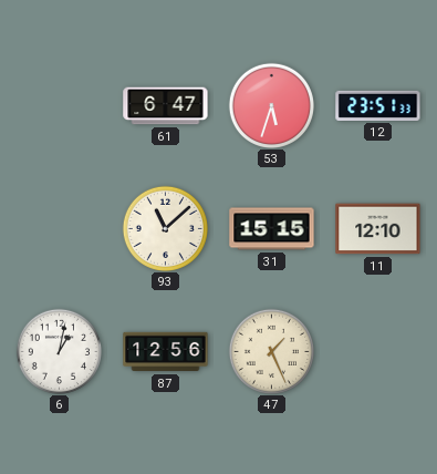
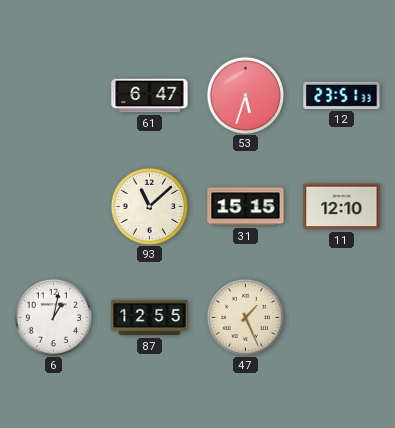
87: 12:56 -> 12:55 (150, 318)
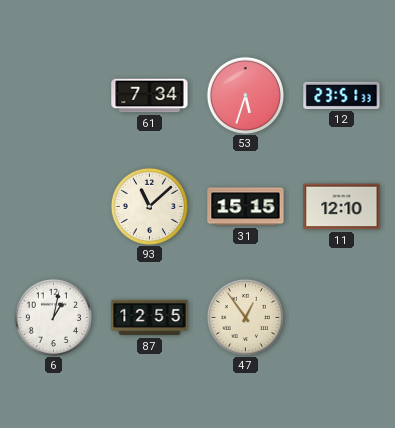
61: 6:47 -> 7:34 (150, 96)
47: 1:26 -> 12:54 (245, 317)
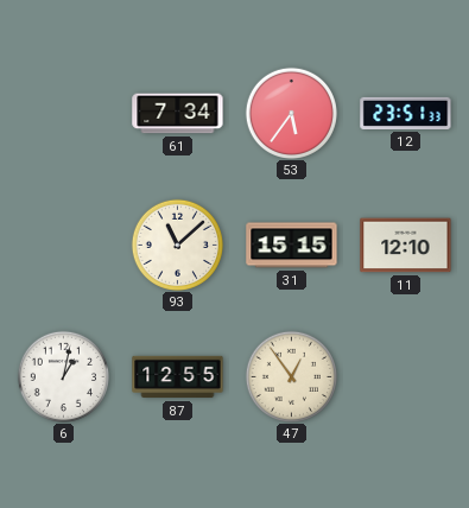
53: 5:33 -> 5:36 (291, 113)
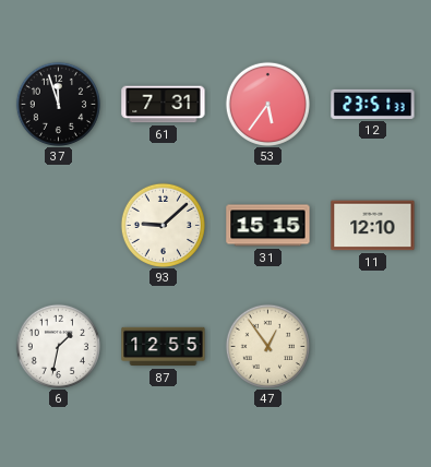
37: none -> 11:57 (58, 104)
61: 7:34 -> 7:31 (164, 105)
93: 11:08 -> 9:08 (163, 225)
6: 1:02 -> 1:32 (58, 346)
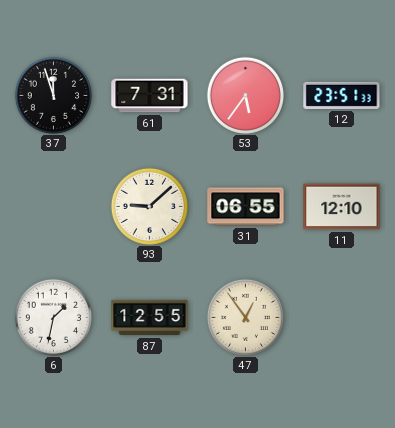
31: 15:15 -> 06:55 (246, 207)
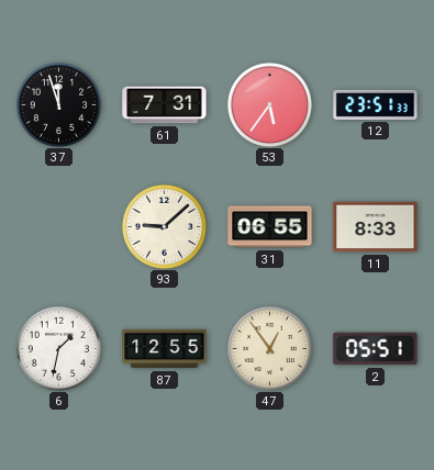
11: 12:10 -> 8:33 (376, 227)
2: none -> 05:51 (376, 349)
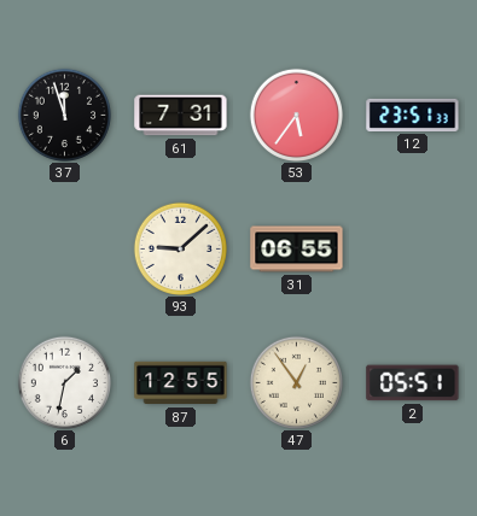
11: 8:33 -> none (376, 227)
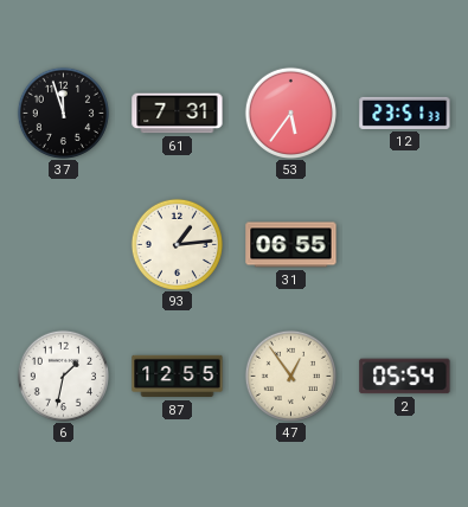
93: 9:08 -> 1:14 (177, 244)
2: 05:51 -> 05:54 (405, 377)
